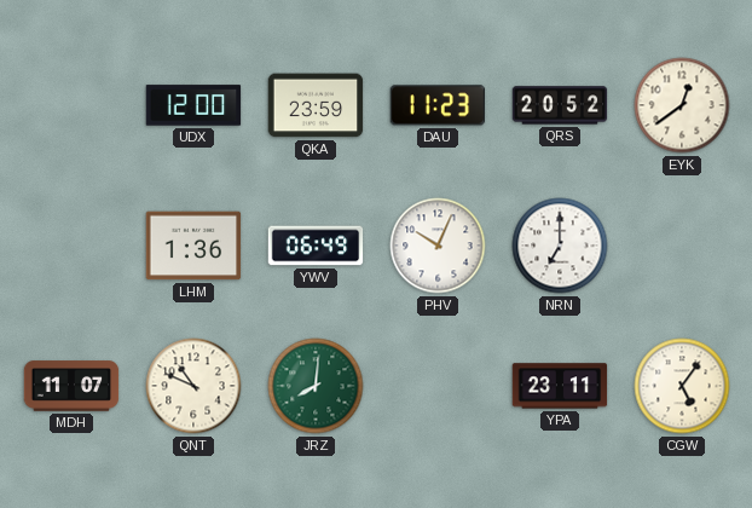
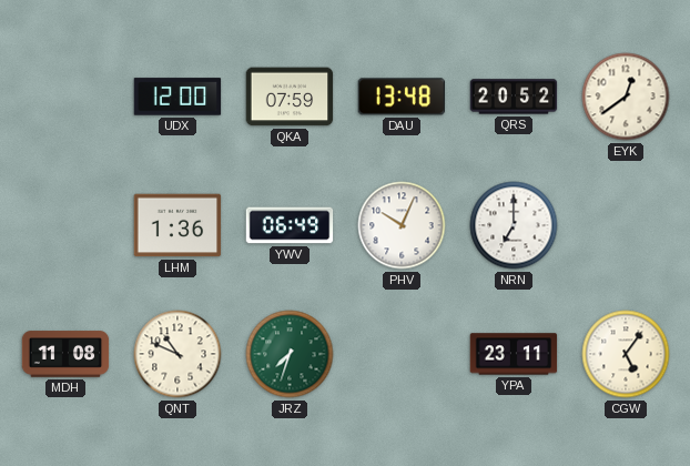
QKA: 23:59 -> 07:59 (290, 97)
DAU: 11:23 -> 13:48 (400, 97)
MDH: 11:07 -> 11:08 (65, 354)
JRZ: 8:01 -> 7:33 (290, 354)
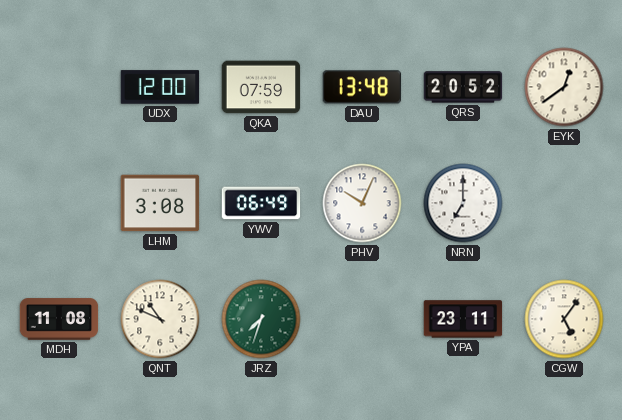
LHM: 1:36 -> 3:08 (160, 203)
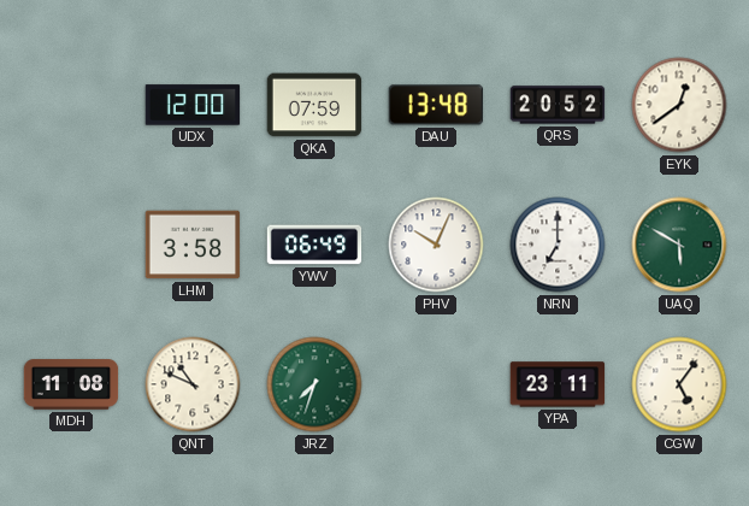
LHM: 3:08 -> 3:58 (193, 245)
UAQ: none -> 5:50 (679, 245)
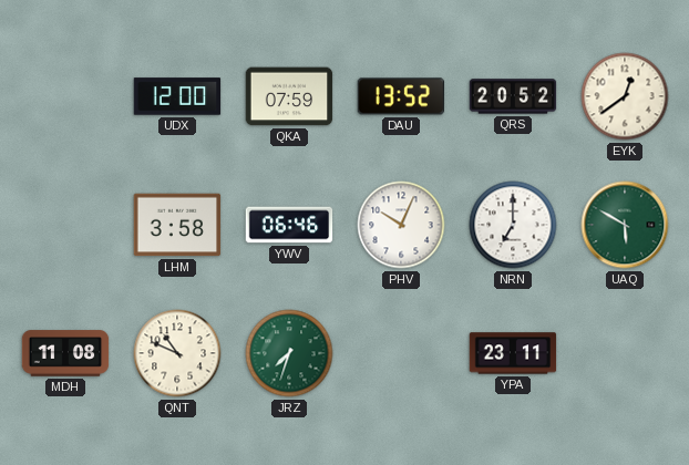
DAU: 13:48 -> 13:52 (400, 96)
YWV: 06:49 -> 06:46 (289, 225)
CGW: 5:06 -> none (679, 384)
